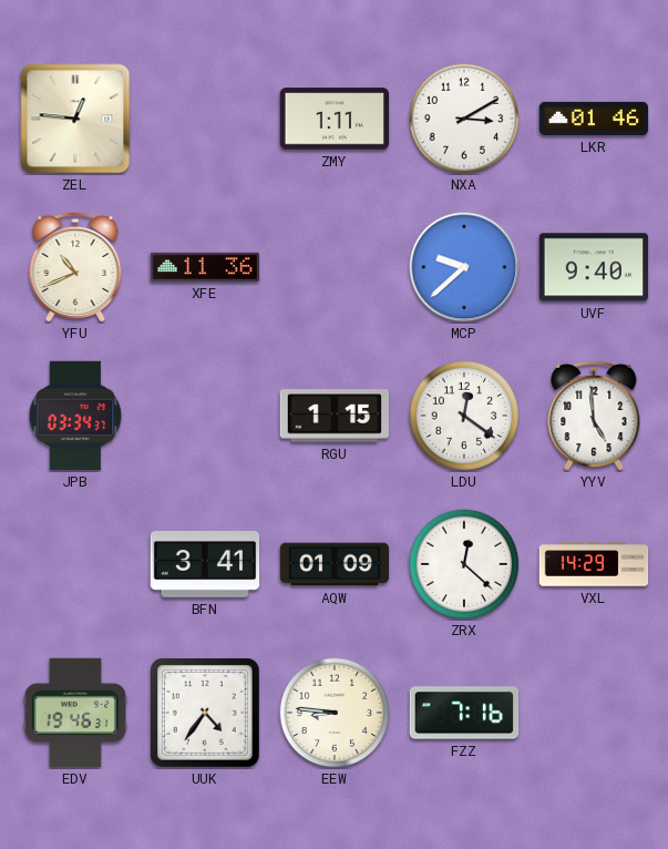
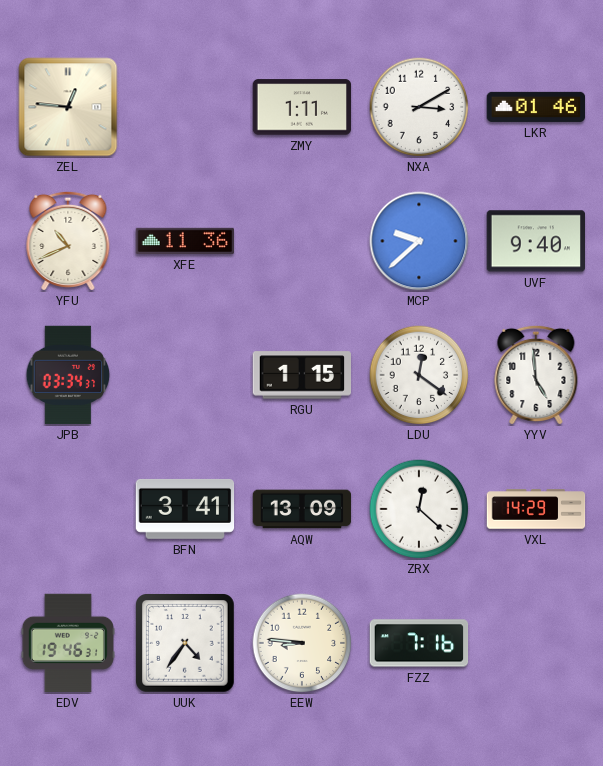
AQW: 01:09 -> 13:09 (302, 509)
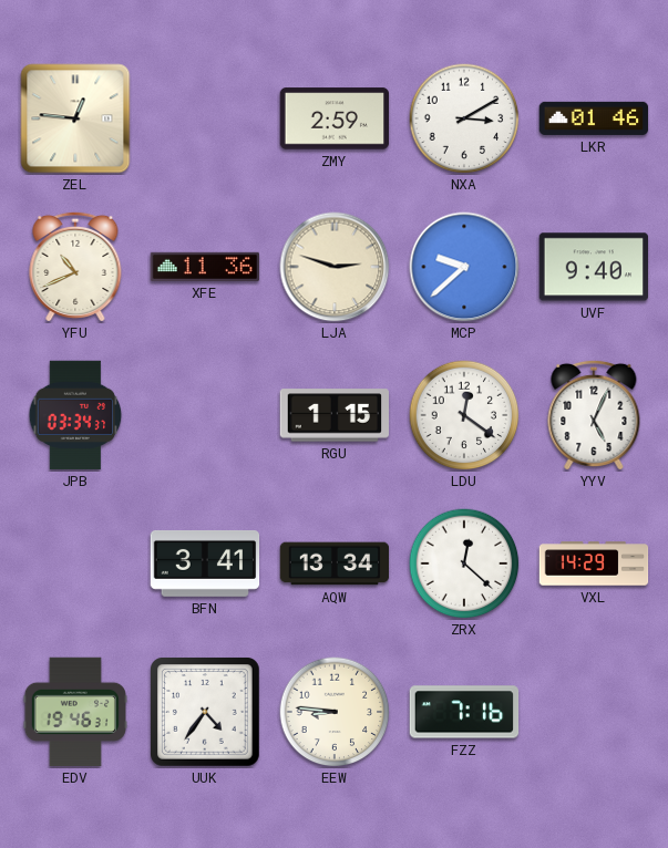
ZMY: 1:11 -> 2:59 (335, 118)
LJA: none -> 2:48 (335, 267)
YYV: 4:59 -> 5:04 (594, 414)
AQW: 13:09 -> 13:34 (335, 563)
